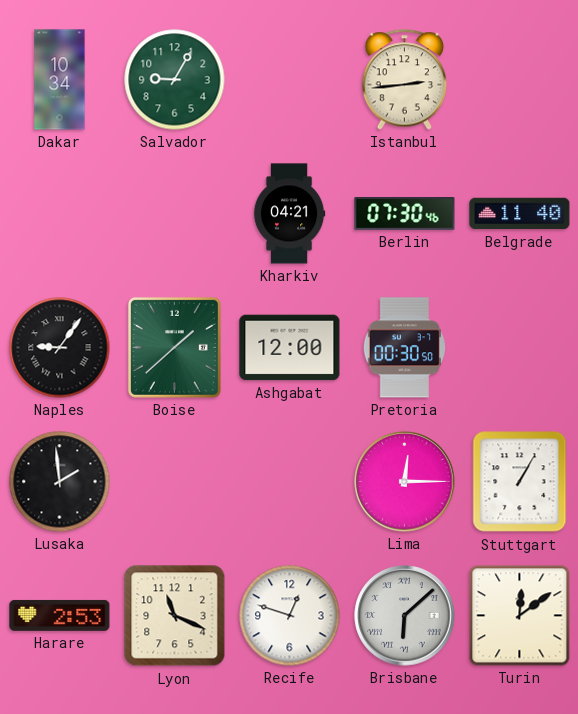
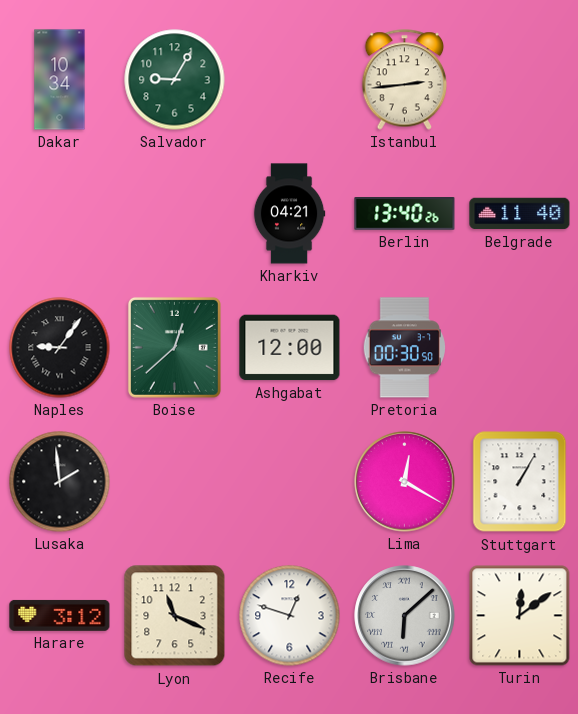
Berlin: 07:30 -> 13:40 (405, 214)
Boise: 1:38 -> 12:38 (174, 347)
Lima: 12:15 -> 12:20 (405, 482)
Harare: 2:53 -> 3:12 (60, 615)
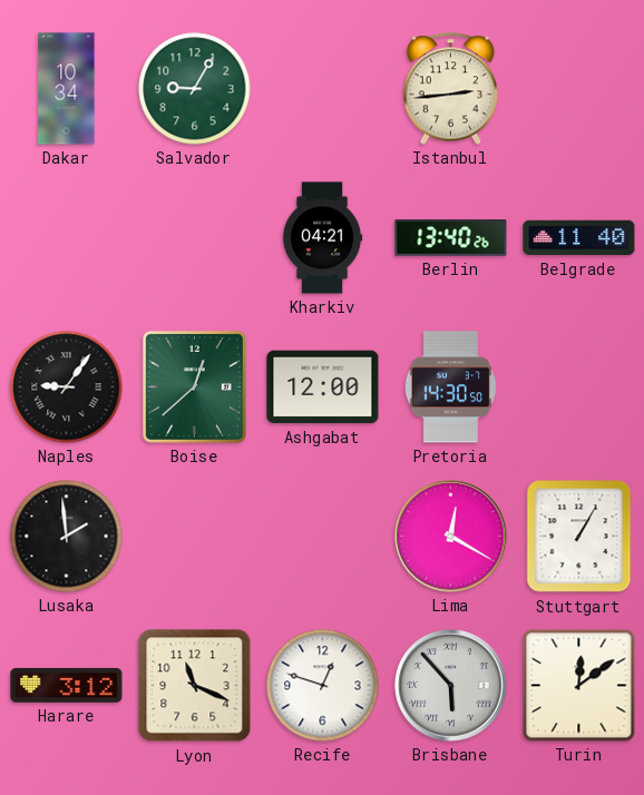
Pretoria: 00:30 -> 14:30 (450, 387)
Brisbane: 6:08 -> 5:53 (451, 686)
